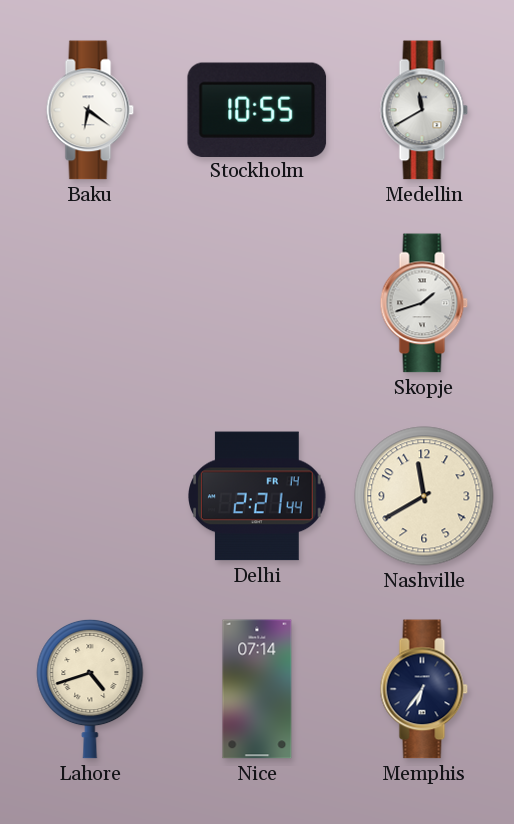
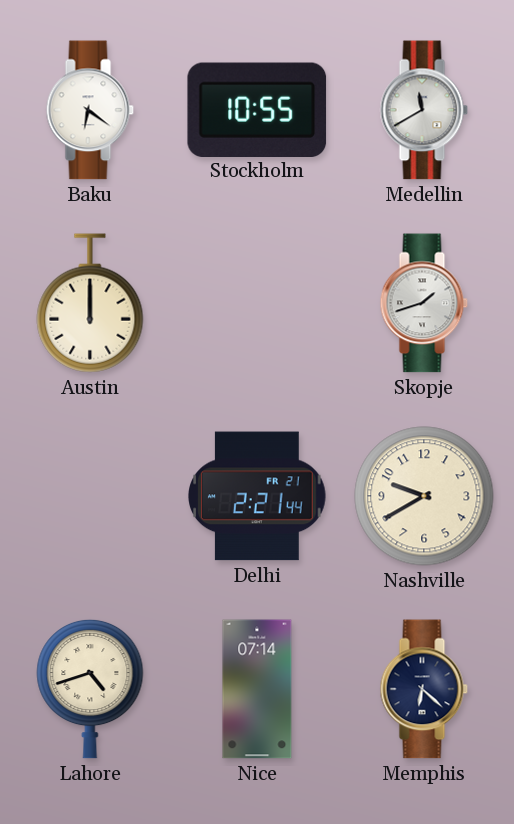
Austin: none -> 12:00 (90, 303)
Delhi date: FR 14 -> FR 21 (258, 496)
Nashville: 11:40 -> 9:40 (424, 496)
Memphis: 6:36 -> 6:22 (424, 689)
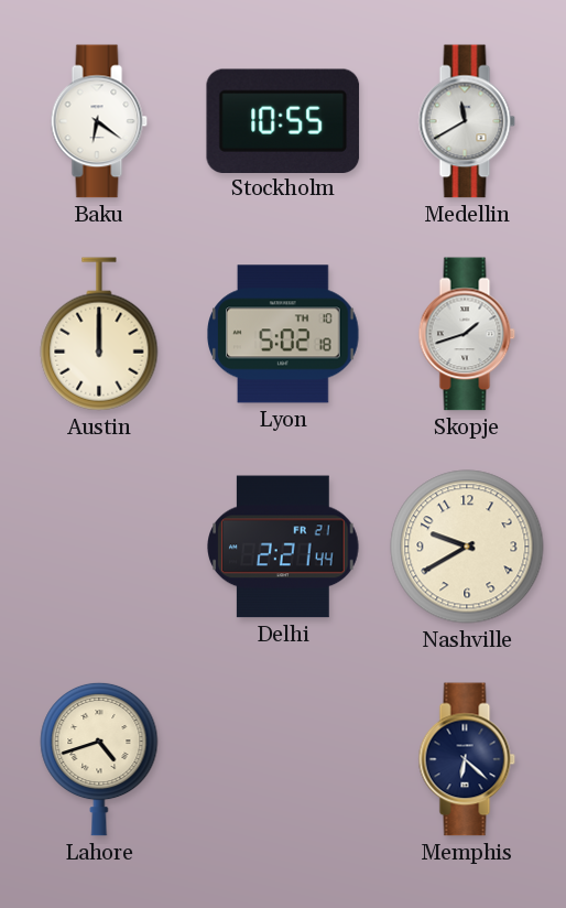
Lyon: none -> 5:02 (283, 334)
Nice: 07:14 -> none (257, 689)
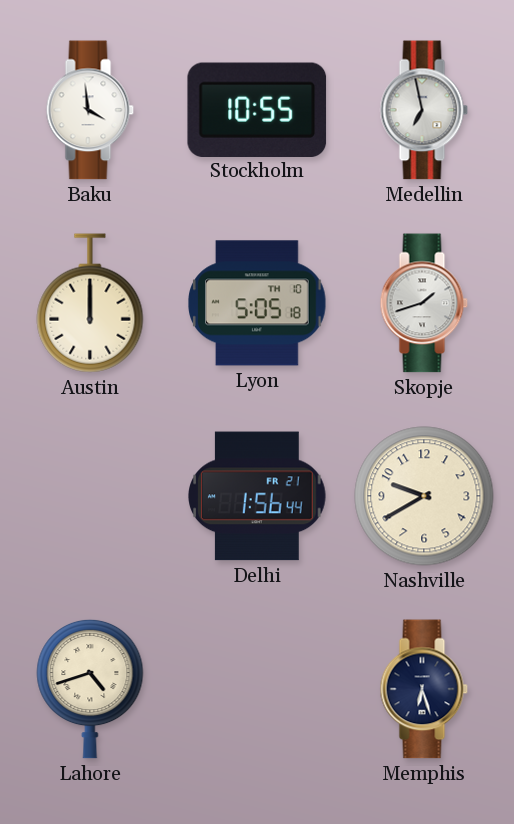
Baku: 6:21 -> 3:59 (90, 110)
Medellin: 11:40 -> 6:58 (424, 110)
Lyon: 5:02 -> 5:05 (257, 303)
Delhi: 2:21 -> 1:56 (258, 496)
Memphis: 6:22 -> 6:27 (424, 689)
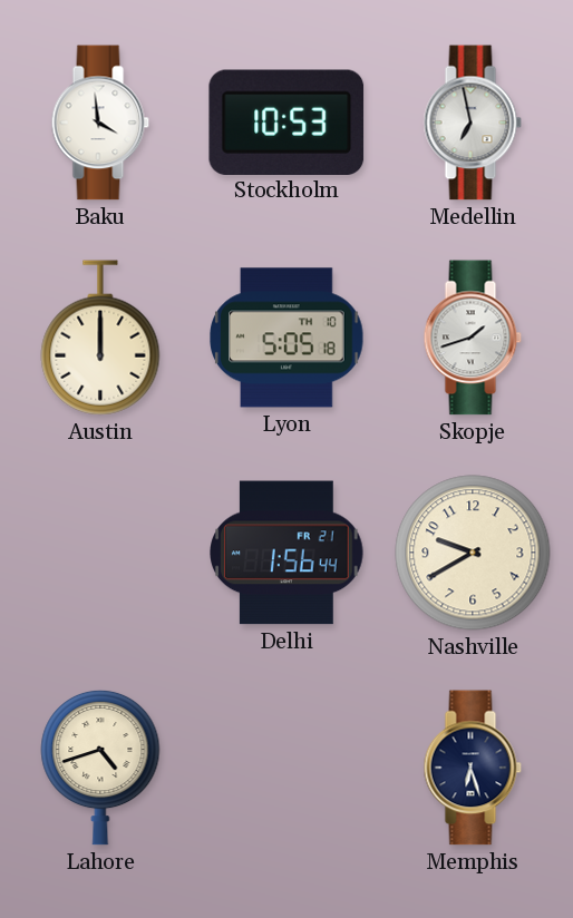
Stockholm: 10:55 -> 10:53 (286, 121)
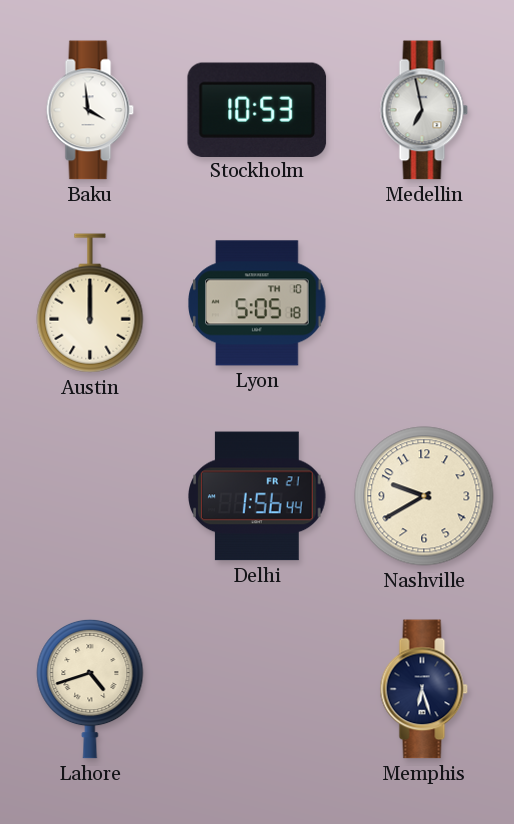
Skopje: 1:42 -> none (473, 338)
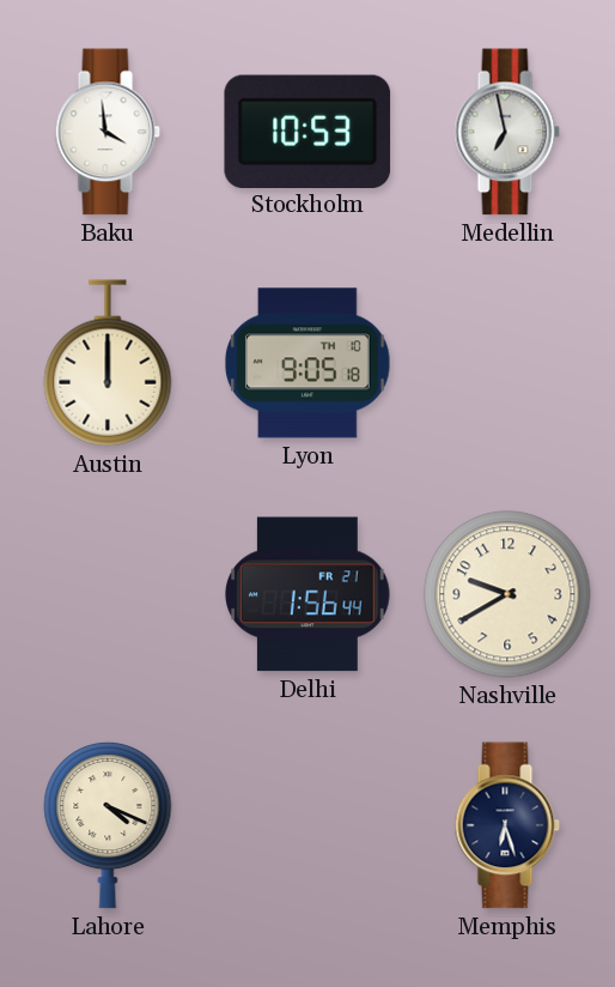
Lyon: 5:05 -> 9:05 (307, 363)
Lahore: 4:42 -> 4:19 (108, 825)
